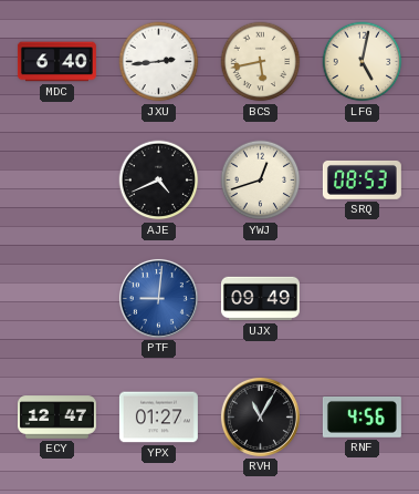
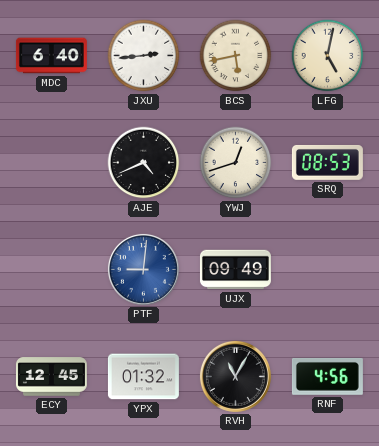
ECY: 12:47 -> 12:45 (51, 377)
YPX: 01:27 -> 01:32 (143, 377)
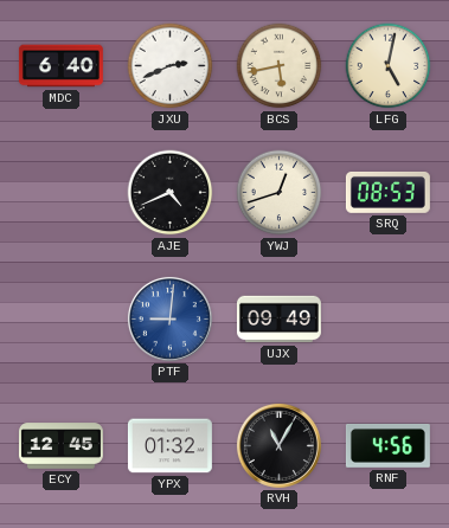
JXU: 2:44 -> 2:41 (171, 66)
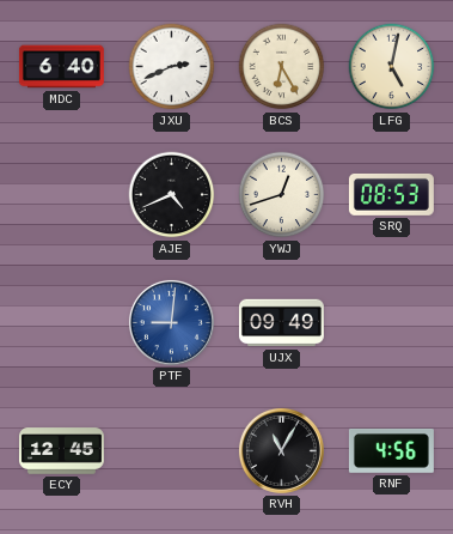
BCS: 5:43 -> 6:25 (282, 67)
YPX: 01:32 -> none (169, 446)
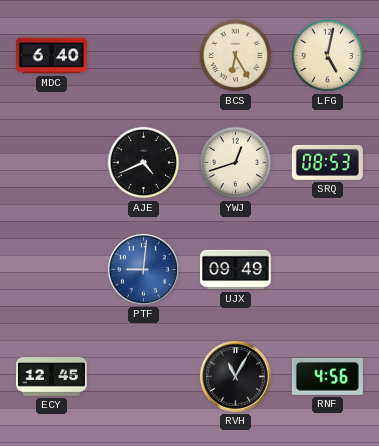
JXU: 2:41 -> none (172, 67)
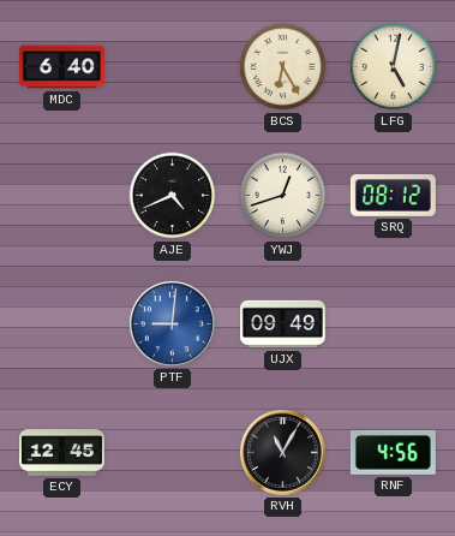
SRQ: 08:53 -> 08:12 (393, 195)
